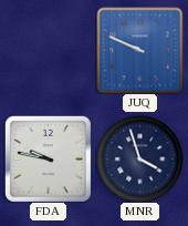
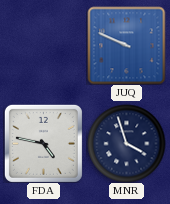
FDA: 9:47 -> 4:47 (43, 143)
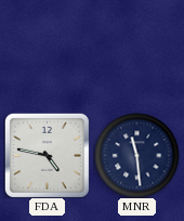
JUQ: 9:49 -> none (126, 45)
MNR: 3:57 -> 11:29 (136, 155)
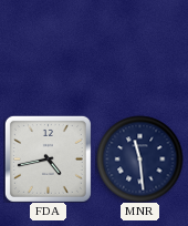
FDA: 4:47 -> 4:43 (48, 158)
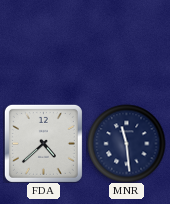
FDA: 4:43 -> 4:38 (43, 143)
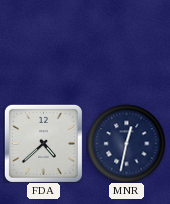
MNR: 11:29 -> 12:32 (126, 143)
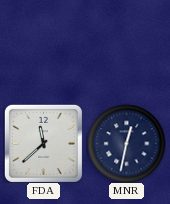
FDA: 4:38 -> 11:38 (43, 143)
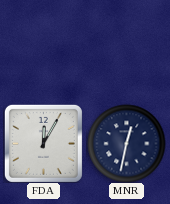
FDA: 11:38 -> 12:05 (43, 143)
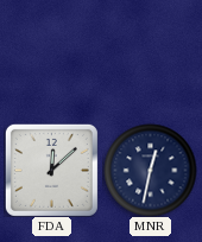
FDA: 12:05 -> 12:08 (51, 170)
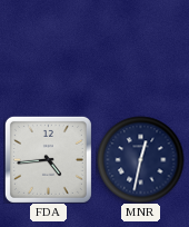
FDA: 12:08 -> 4:44 (48, 159)
